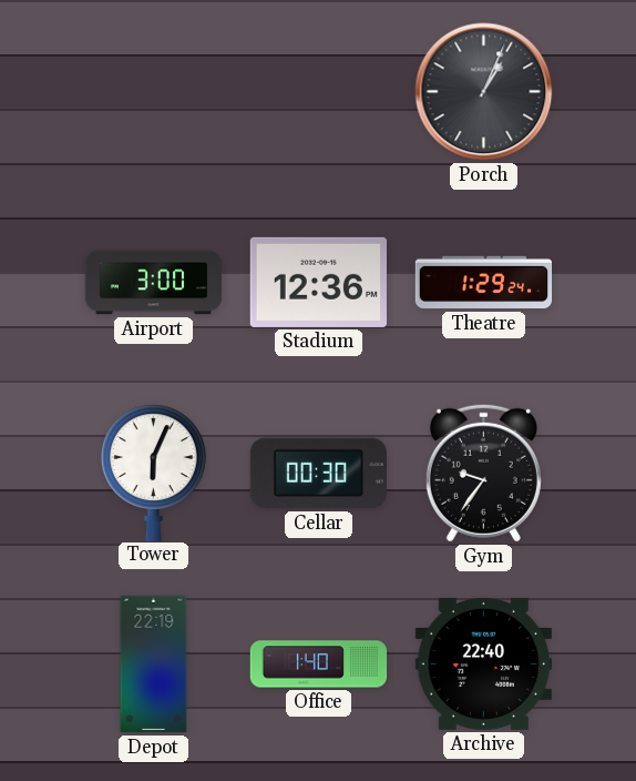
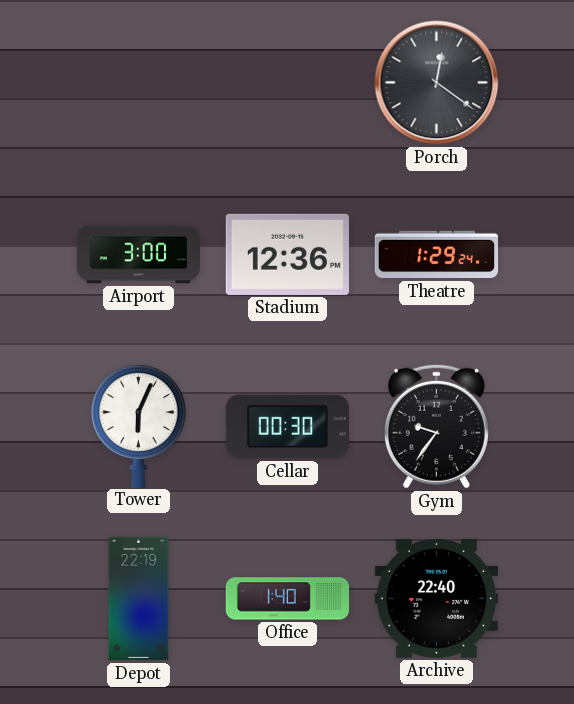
Porch: 1:04 -> 12:21 (437, 83)
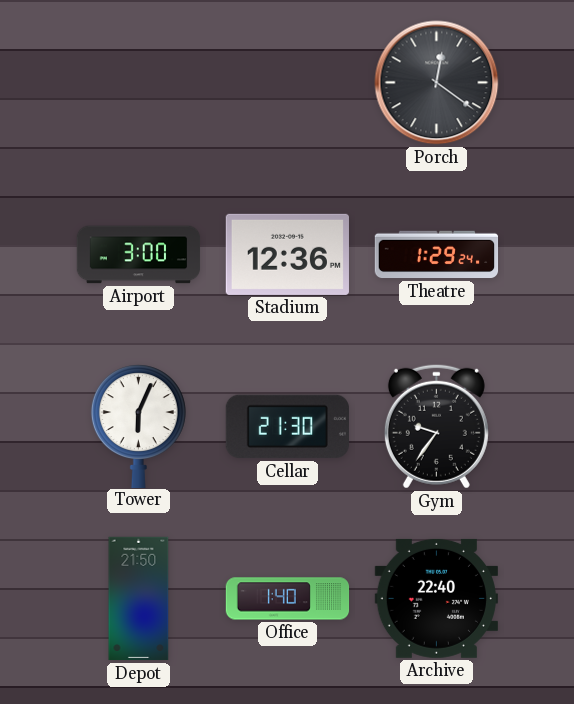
Cellar: 00:30 -> 21:30 (287, 427)
Depot: 22:19 -> 21:50 (139, 599)
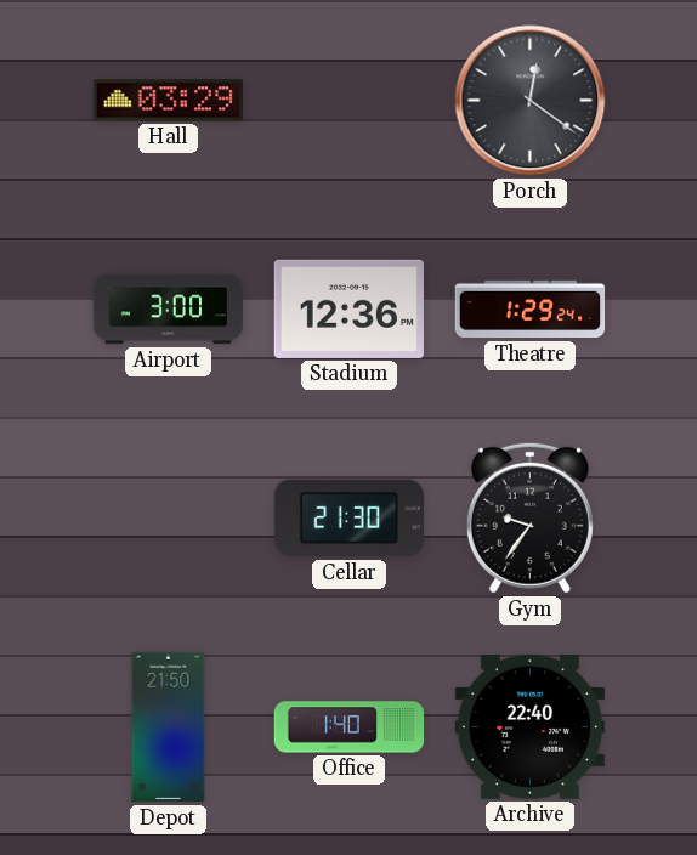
Hall: none -> 03:29 (168, 101)
Tower: 6:04 -> none (138, 426)
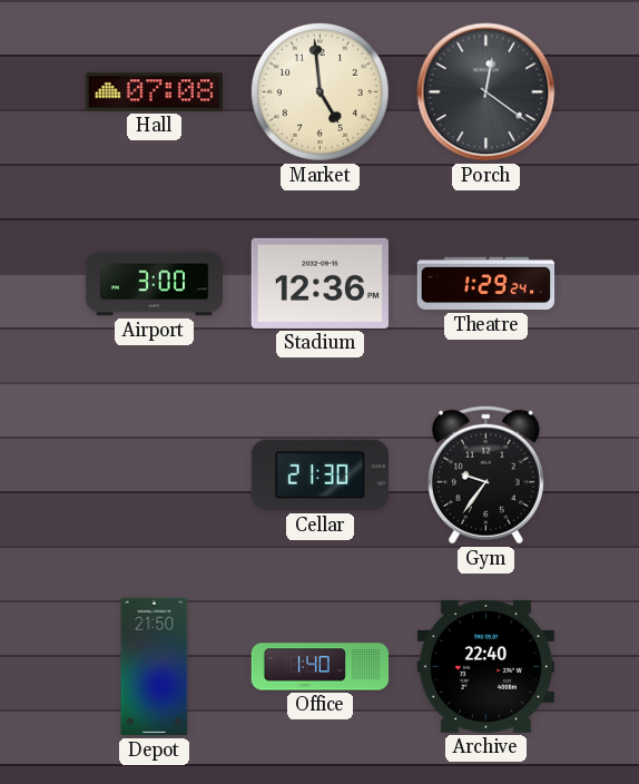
Hall: 03:29 -> 07:08 (154, 92)
Market: none -> 4:59 (319, 91)
